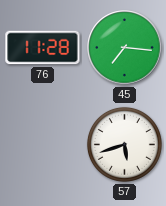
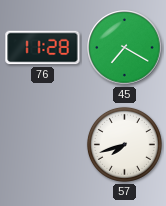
45: 7:16 -> 7:20 (125, 48)
57: 5:42 -> 7:42 (124, 144)
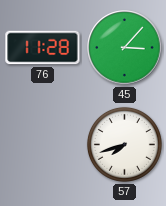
45: 7:20 -> 3:07 (125, 48)
